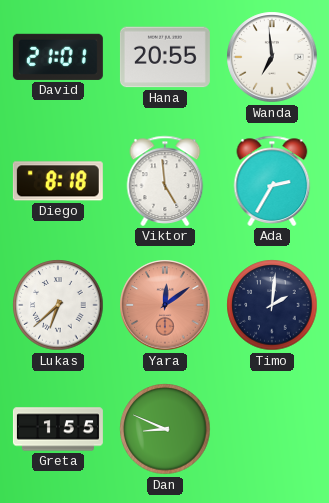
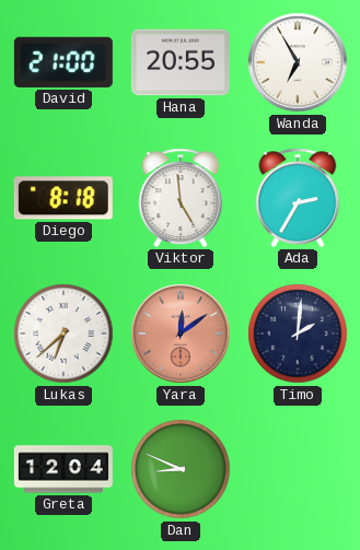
David: 21:01 -> 21:00 (63, 62)
Wanda: 6:59 -> 6:55 (298, 62)
Greta: 1:55 -> 12:04 (63, 469)
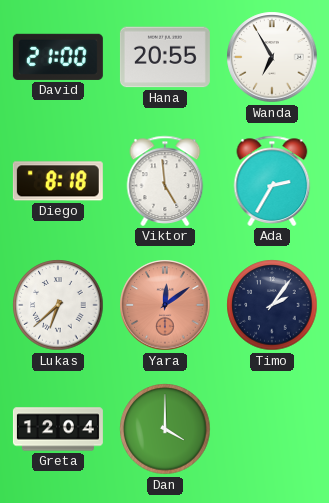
Timo: 2:01 -> 2:06 (272, 305)
Dan: 8:49 -> 4:00 (165, 429)
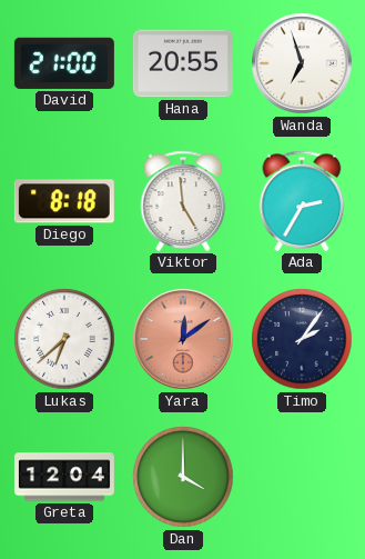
Wanda: 6:55 -> 6:57 (302, 63)
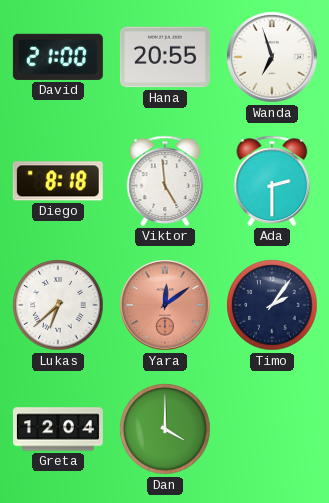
Ada: 2:35 -> 2:30 (272, 181)
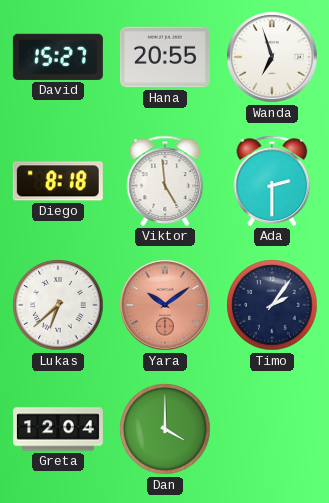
David: 21:00 -> 15:27 (58, 57)
Yara: 12:09 -> 10:09 (165, 305)
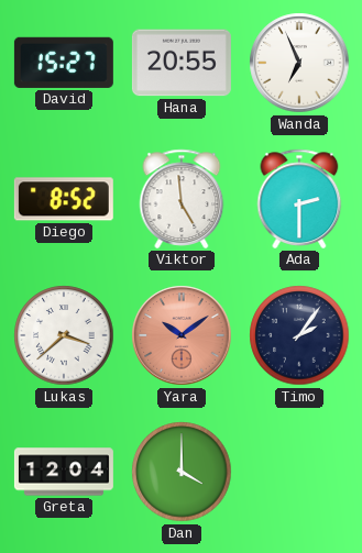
Wanda: 6:57 -> 6:56 (299, 63)
Diego: 8:18 -> 8:52 (64, 199)
Lukas: 6:38 -> 3:38 (64, 335)
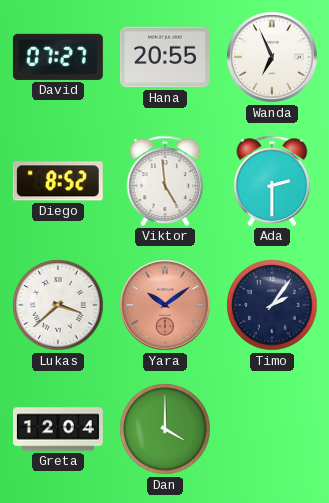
David: 15:27 -> 07:27 (58, 57)
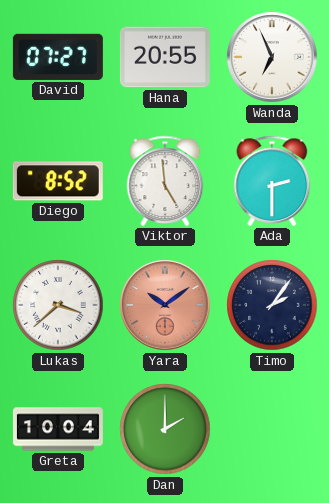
Greta: 12:04 -> 10:04 (58, 429)
Dan: 4:00 -> 2:00 (165, 429)
